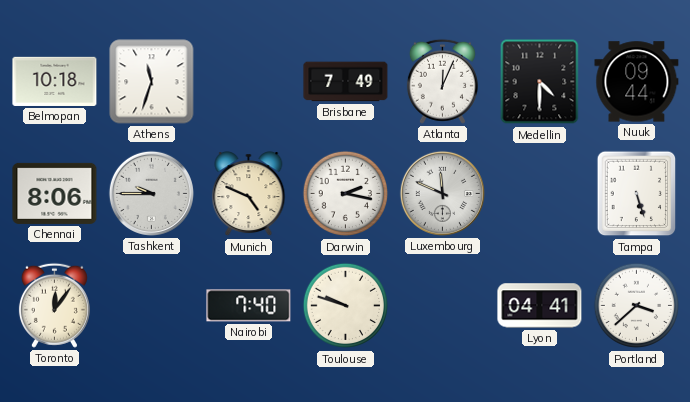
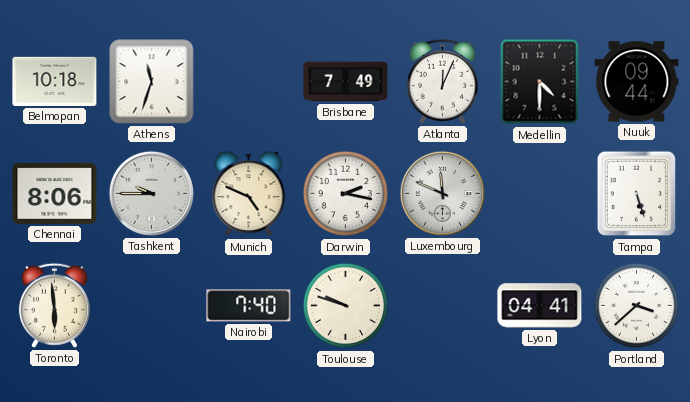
Toronto: 12:06 -> 5:59 (54, 305)
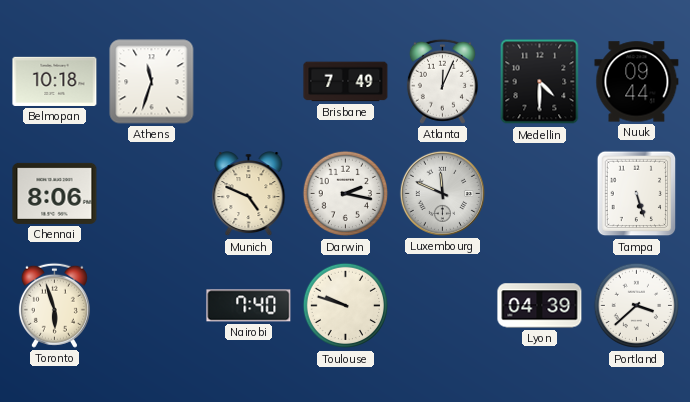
Tashkent: 9:45 -> none (151, 193)
Toronto: 5:59 -> 5:57 (54, 305)
Lyon: 04:41 -> 04:39 (540, 306)
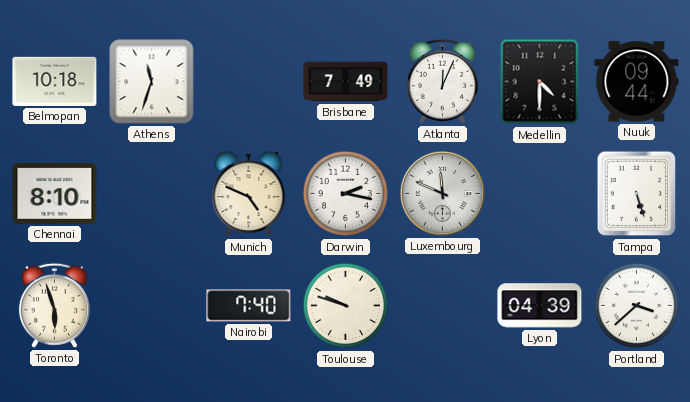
Chennai: 8:06 -> 8:10 (55, 193)
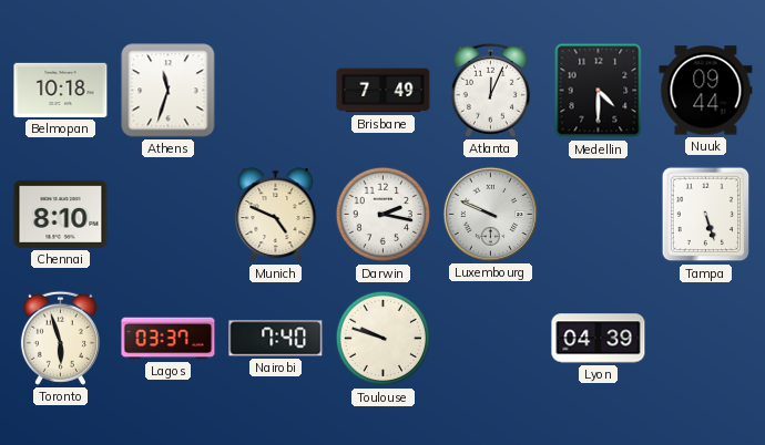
Luxembourg: 11:49 -> 9:49 (490, 214)
Lagos: none -> 03:37 (169, 339)
Portland: 3:38 -> none (637, 306)
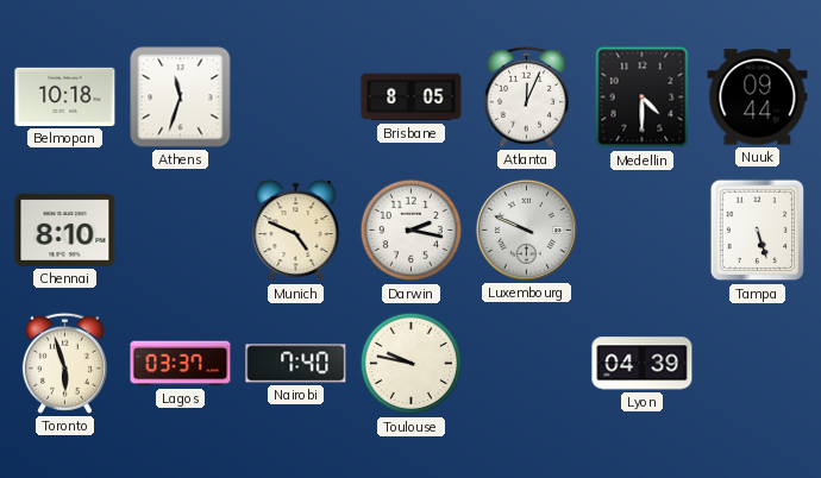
Brisbane: 7:49 -> 8:05 (412, 98)
Toulouse: 9:48 -> 9:47 (412, 364)
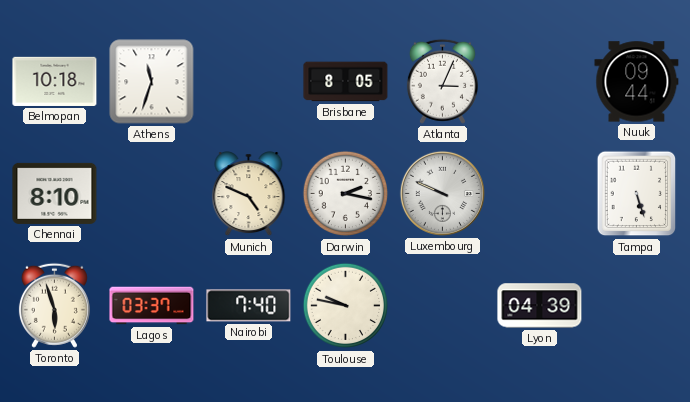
Atlanta: 12:04 -> 3:04 (442, 81)
Medellin: 4:30 -> none (643, 98)
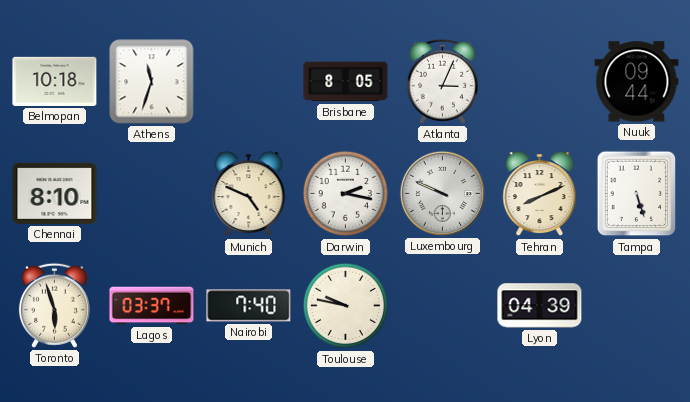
Tehran: none -> 8:11 (540, 194)
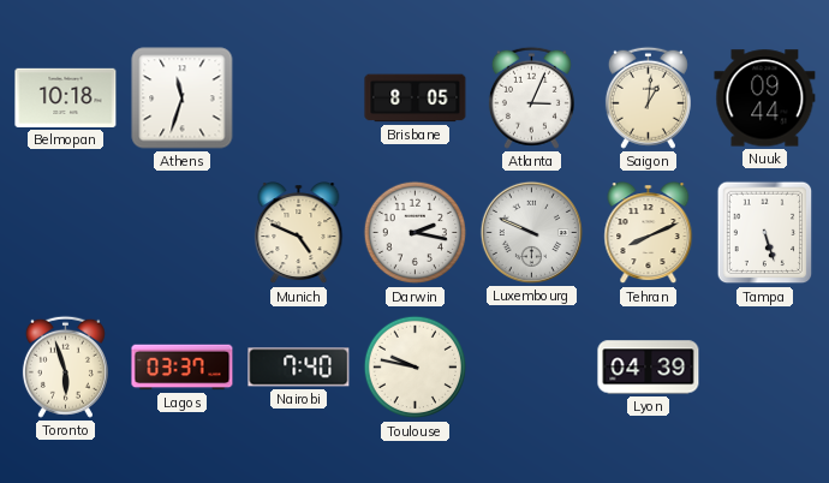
Saigon: none -> 1:01 (648, 97)
Chennai: 8:10 -> none (55, 193)
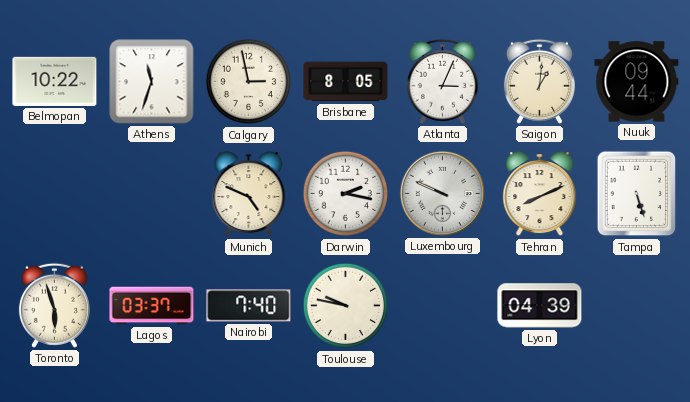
Belmopan: 10:18 -> 10:22 (55, 81)
Calgary: none -> 2:58 (249, 82)
